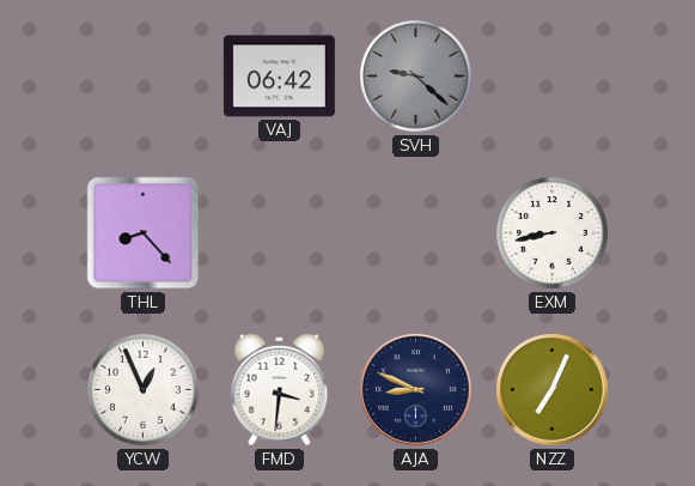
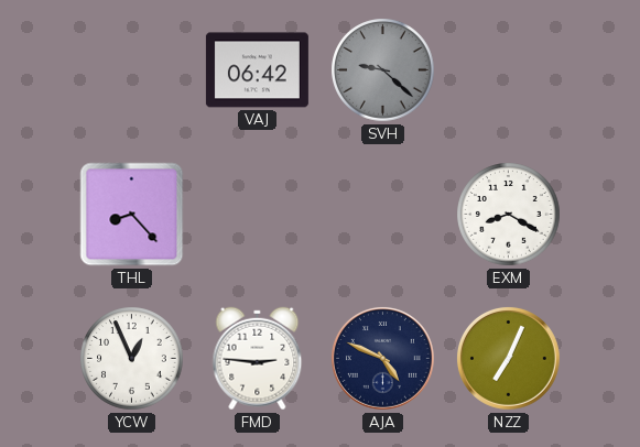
EXM: 8:43 -> 8:20 (509, 215)
FMD: 3:31 -> 2:46 (258, 359)
AJA: 8:49 -> 4:49 (382, 358)
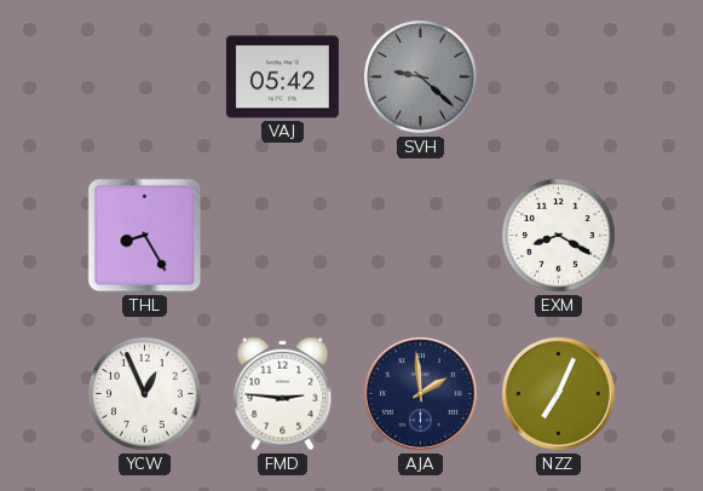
VAJ: 06:42 -> 05:42 (282, 77)
THL: 8:23 -> 8:25 (145, 236)
AJA: 4:49 -> 1:59 (420, 393)
